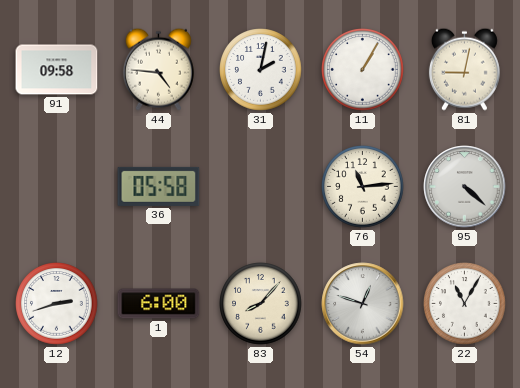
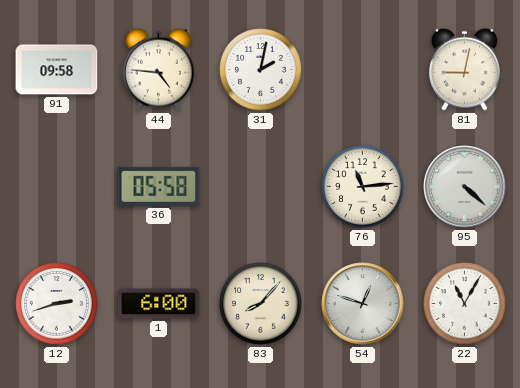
11: 1:05 -> none (363, 70)
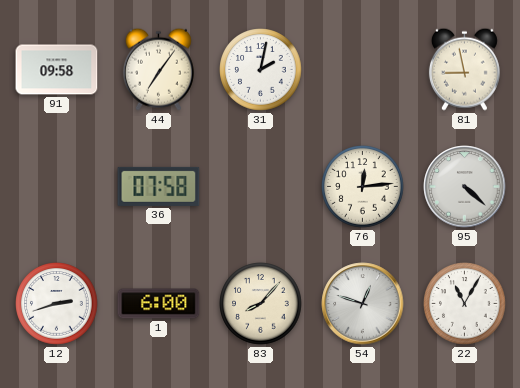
44: 4:46 -> 7:06 (158, 69)
81: 9:02 -> 8:58 (464, 69)
36: 05:58 -> 07:58 (159, 186)
76: 11:14 -> 12:14 (363, 187)
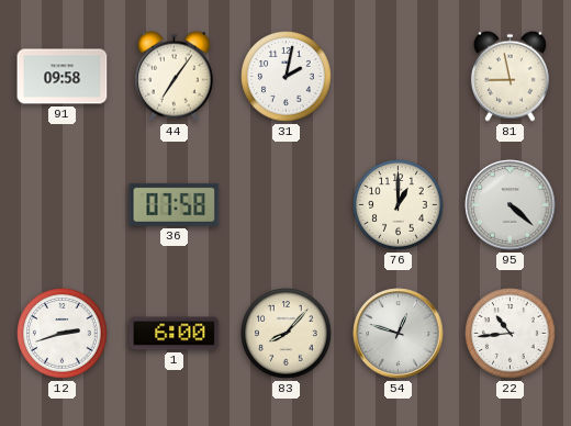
76: 12:14 -> 1:00 (399, 205)
22: 11:05 -> 10:44 (511, 334)
